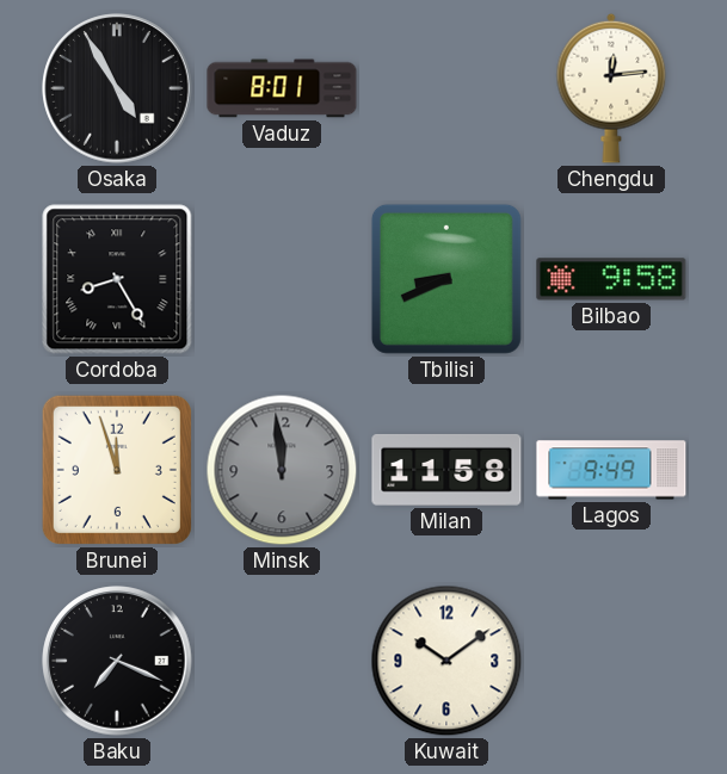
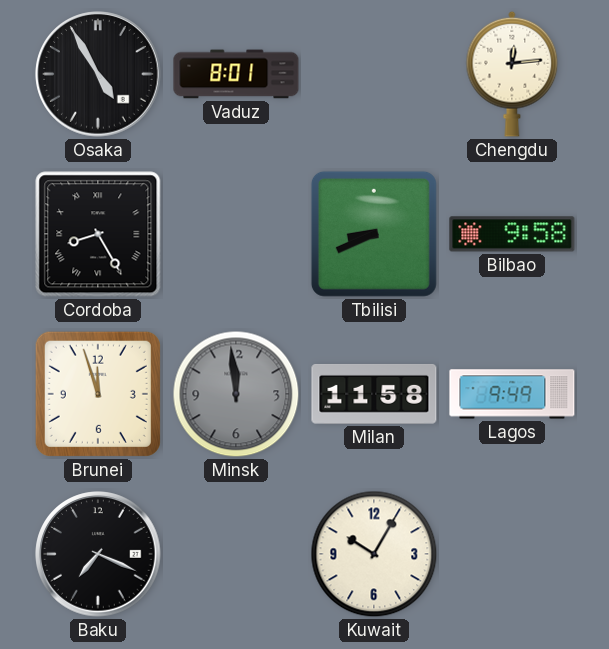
Kuwait: 10:09 -> 10:05 (374, 554)
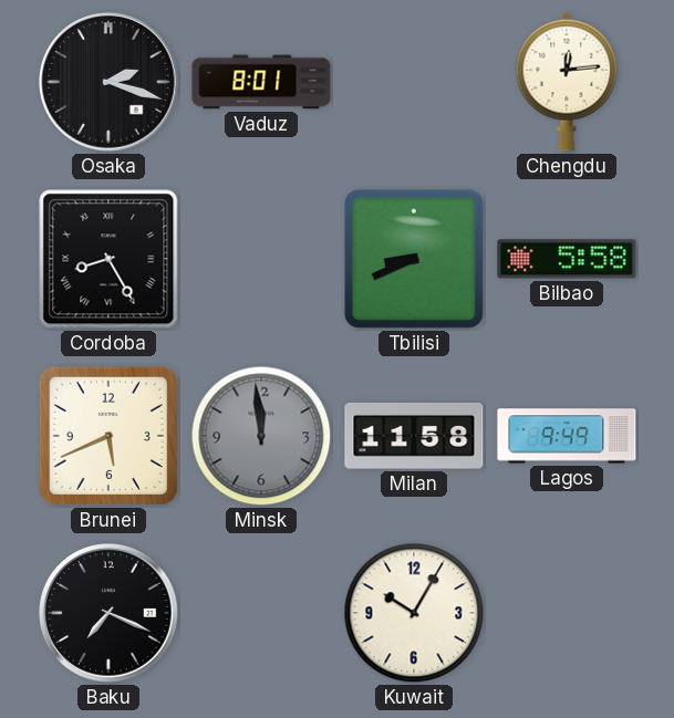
Osaka: 4:55 -> 2:18 (108, 82)
Bilbao: 9:58 -> 5:58 (567, 259)
Brunei: 11:57 -> 5:41 (108, 436)
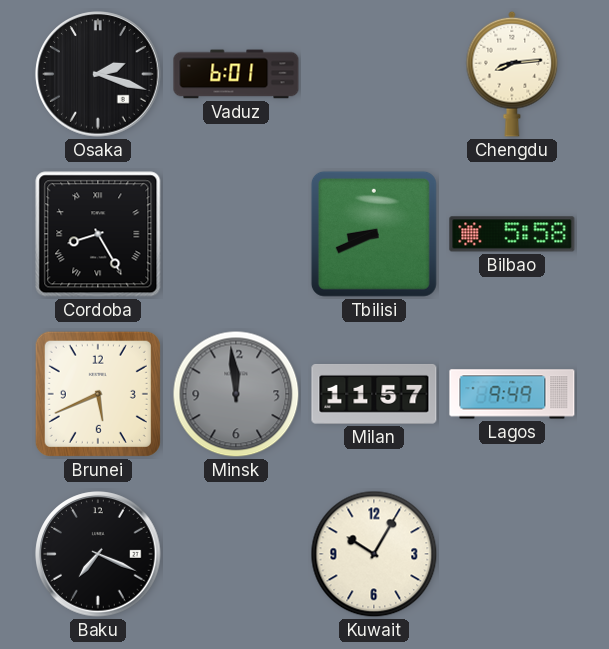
Vaduz: 8:01 -> 6:01 (236, 74)
Chengdu: 12:14 -> 8:14 (512, 74)
Milan: 11:58 -> 11:57 (374, 394)
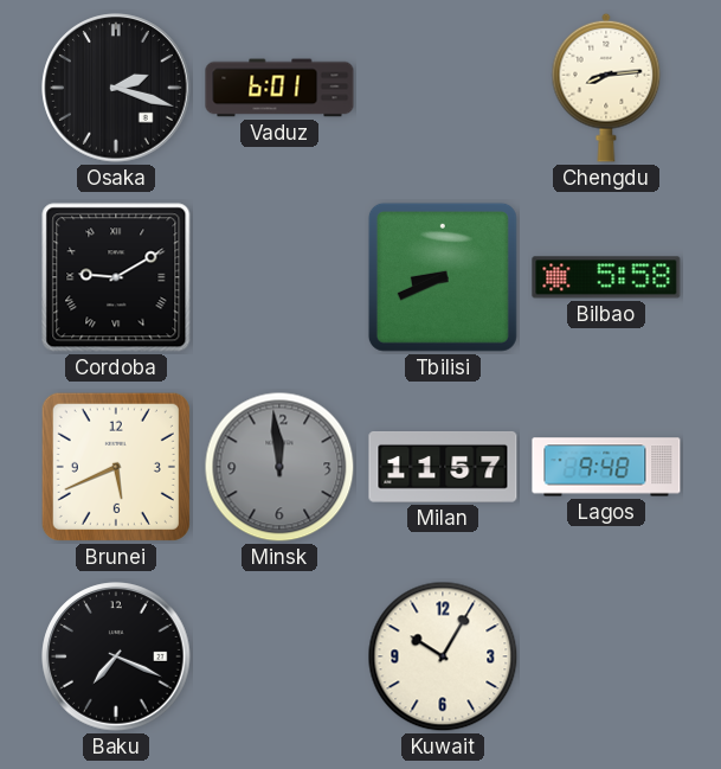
Cordoba: 8:25 -> 9:10 (116, 277)
Lagos: 9:49 -> 9:48 (606, 467)
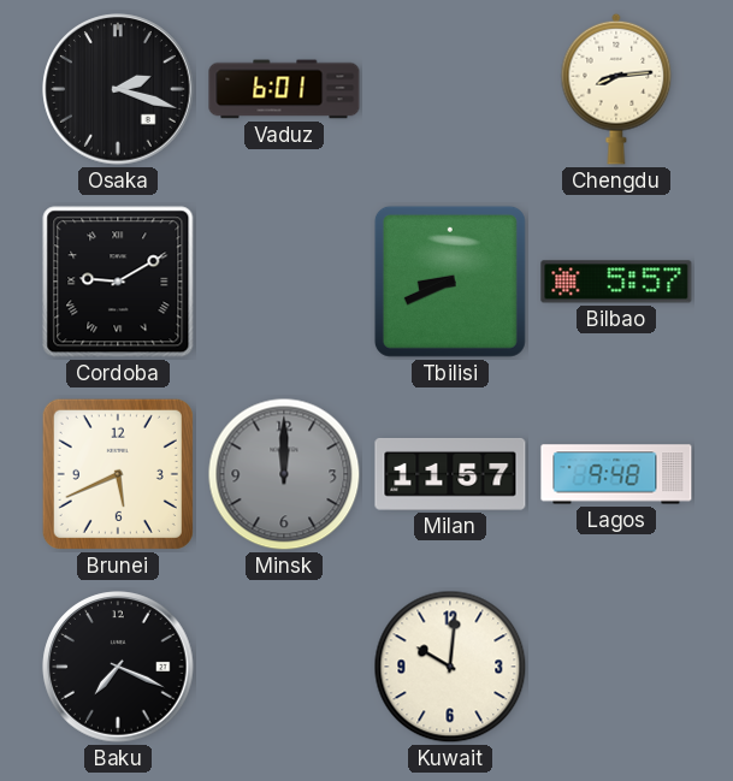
Bilbao: 5:58 -> 5:57 (616, 282)
Minsk: 11:59 -> 12:00 (284, 474)
Kuwait: 10:05 -> 10:01 (450, 667)
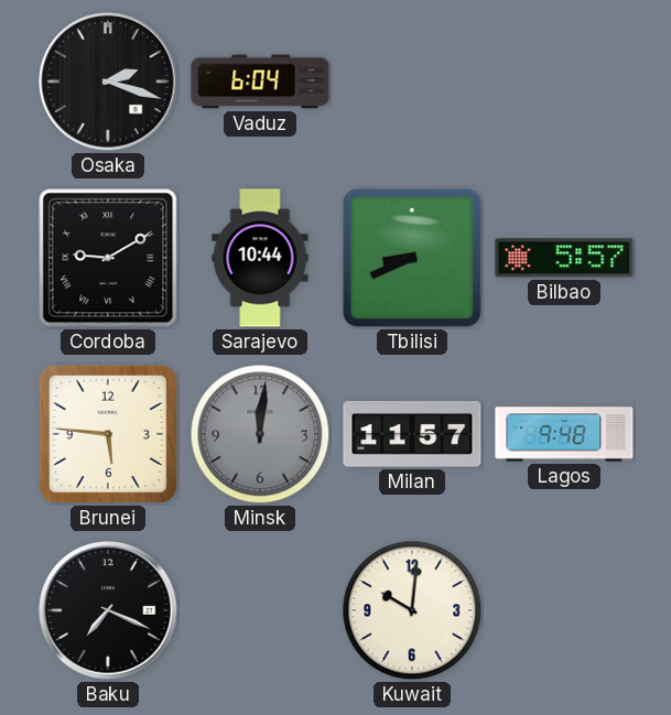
Vaduz: 6:01 -> 6:04 (260, 82)
Chengdu: 8:14 -> none (616, 89)
Sarajevo: none -> 10:44 (260, 258)
Brunei: 5:41 -> 5:46 (108, 434)
Minsk: 12:00 -> 12:01 (260, 434)
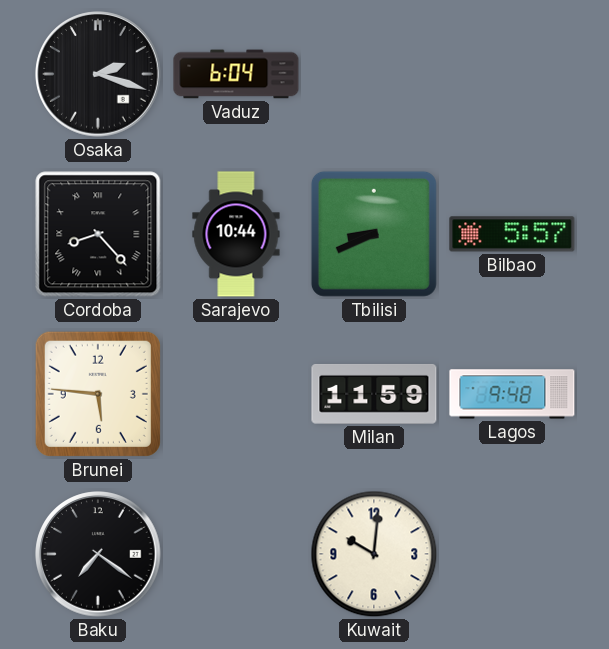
Cordoba: 9:10 -> 8:23 (98, 234)
Minsk: 12:01 -> none (260, 434)
Milan: 11:57 -> 11:59 (374, 394)
Baku: 7:19 -> 7:21 (98, 554)
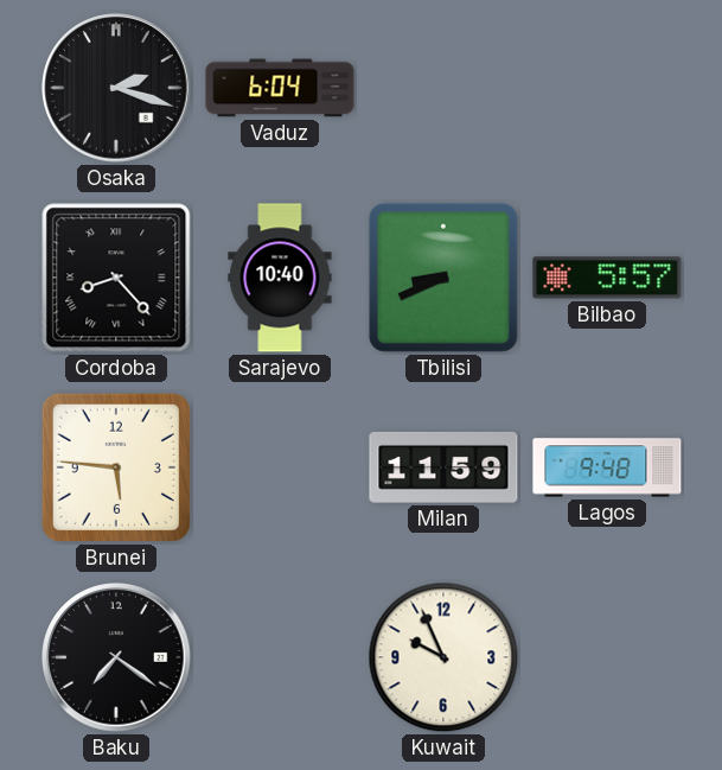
Sarajevo: 10:44 -> 10:40 (280, 278)
Kuwait: 10:01 -> 9:56 (443, 657)
